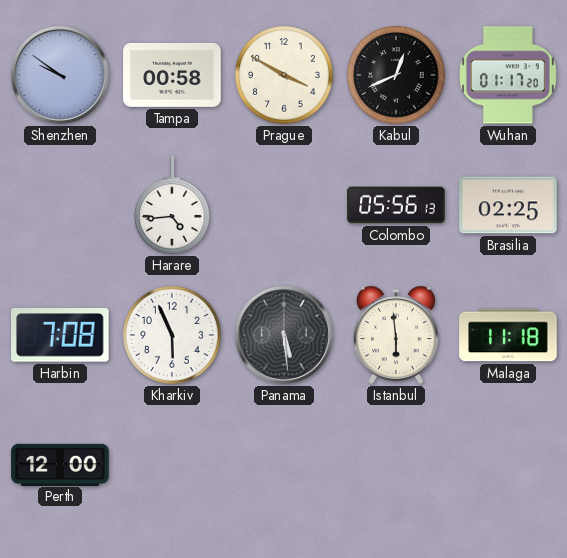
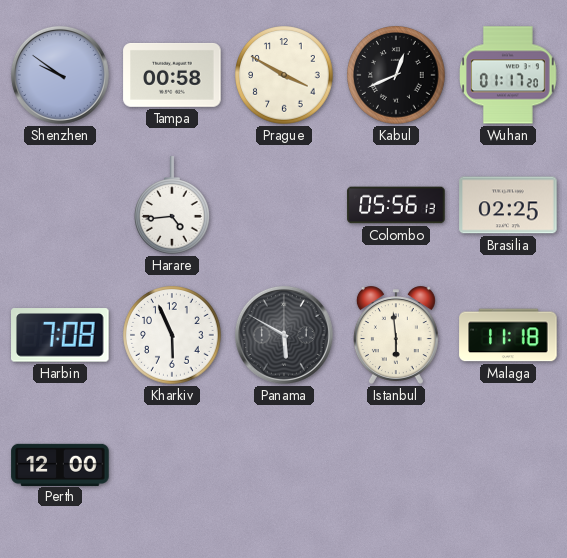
Panama: 5:29 -> 5:50 (284, 335)
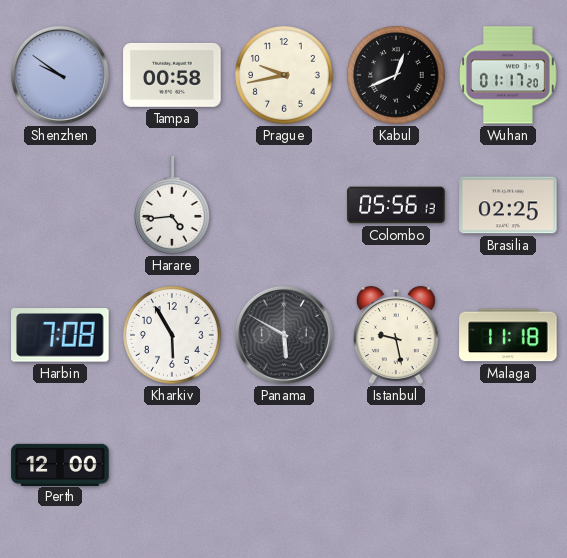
Prague: 3:50 -> 9:43 (284, 75)
Kharkiv: 5:56 -> 5:55 (172, 335)
Istanbul: 5:59 -> 9:28 (396, 335)
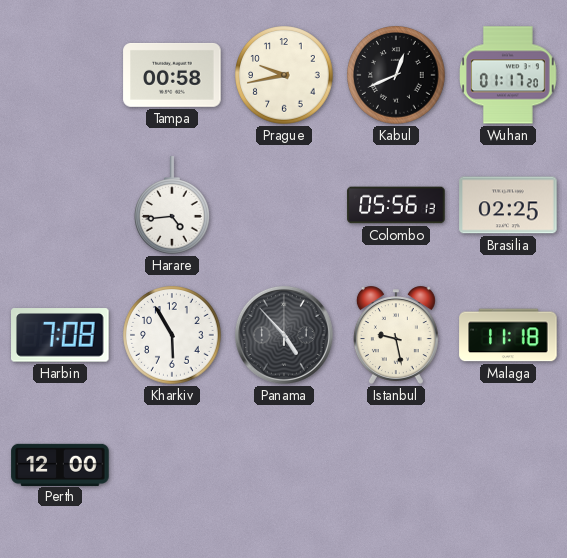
Shenzhen: 9:51 -> none (60, 75)
Panama: 5:50 -> 4:53 (284, 335)
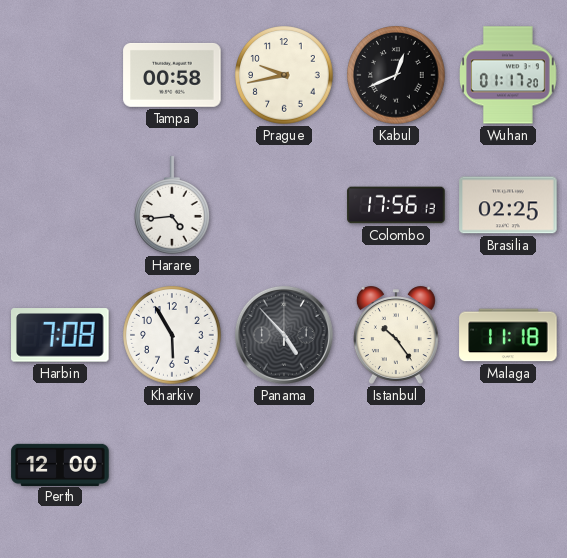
Colombo: 05:56 -> 17:56 (396, 205)
Istanbul: 9:28 -> 10:24 (396, 335)
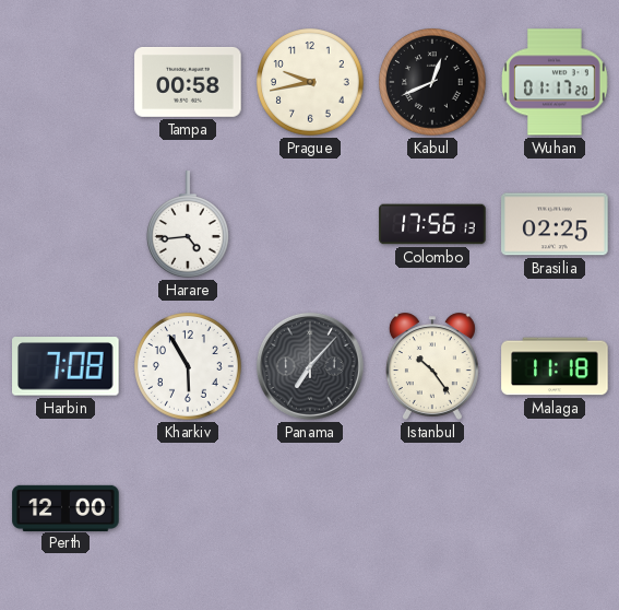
Panama: 4:53 -> 7:07 (310, 366)
